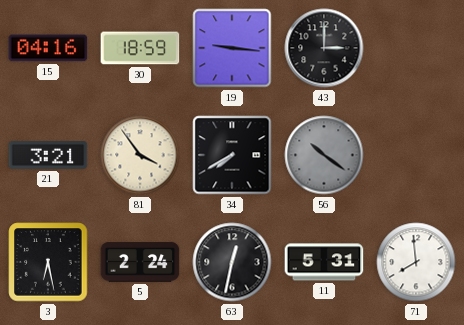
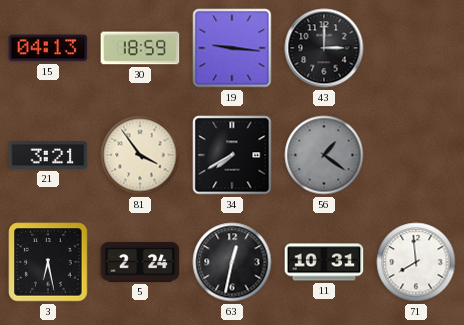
15: 04:16 -> 04:13 (48, 48)
56: 10:21 -> 1:21 (324, 155)
11: 5:31 -> 10:31 (324, 262)
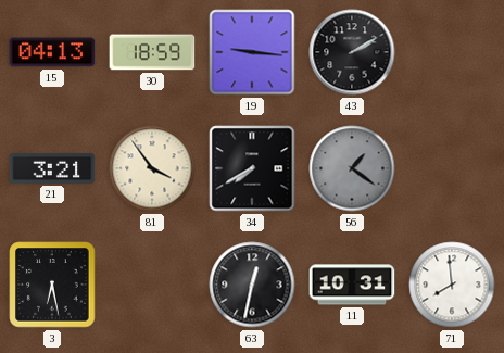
43: 3:00 -> 2:10 (352, 52)
5: 2:24 -> none (140, 262)
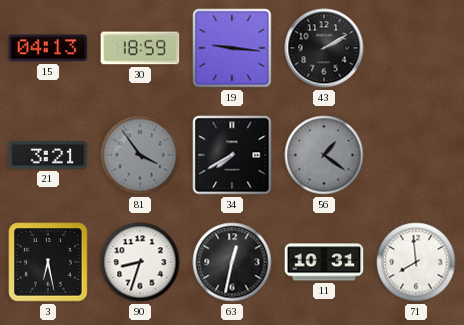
81 dial: cream -> grey (140, 155)
90: none -> 8:33 (140, 262)
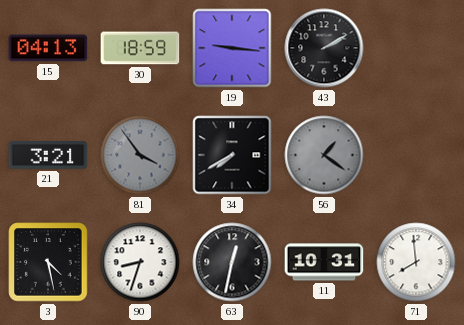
3: 6:28 -> 4:28 (48, 262)
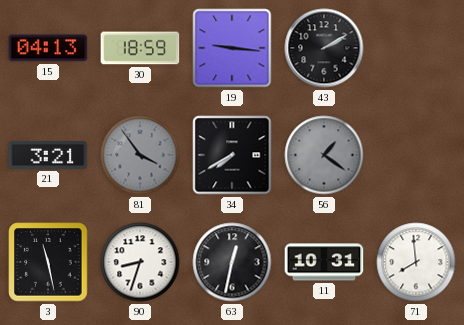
3: 4:28 -> 11:28 (48, 262)
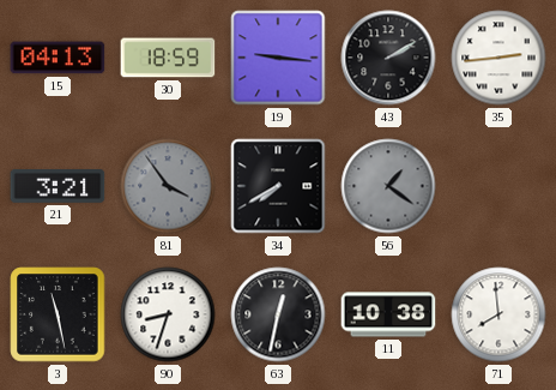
35: none -> 2:44 (498, 58)
11: 10:31 -> 10:38 (388, 314)
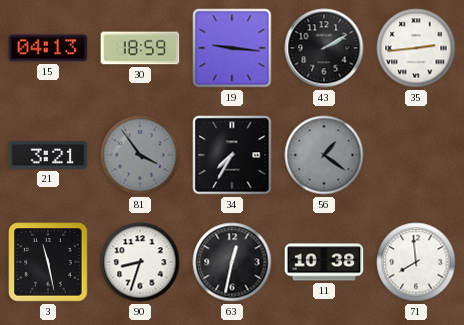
34: 7:40 -> 7:35 (232, 155)
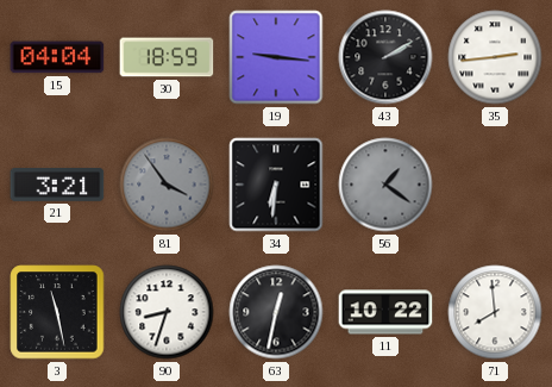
15: 04:13 -> 04:04 (57, 57)
34: 7:35 -> 6:31 (276, 185)
11: 10:38 -> 10:22 (385, 312)
